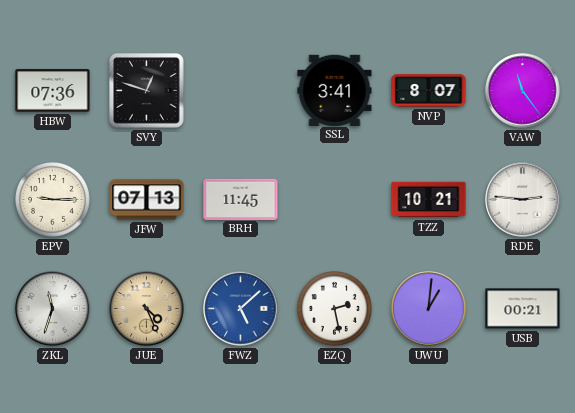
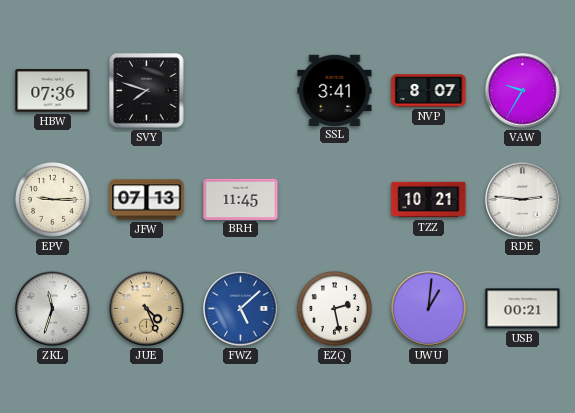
SVY: 12:48 -> 7:48 (147, 91)
VAW: 11:24 -> 9:35 (523, 91)
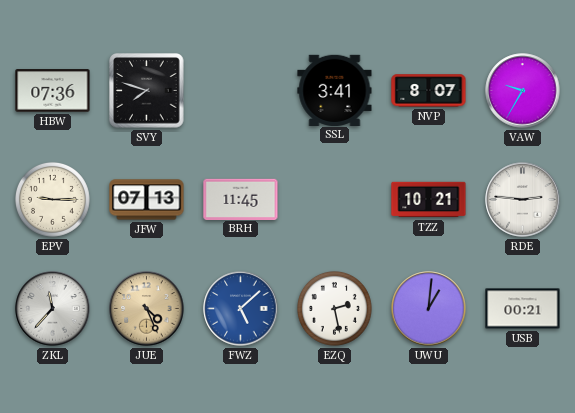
ZKL: 11:33 -> 11:37 (53, 309)
